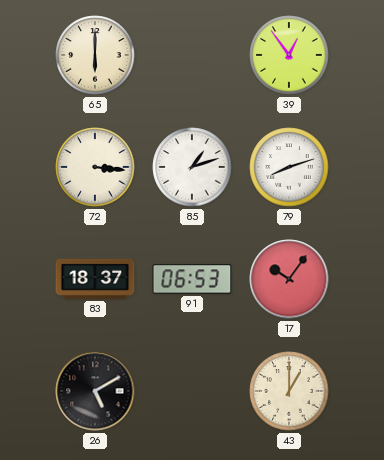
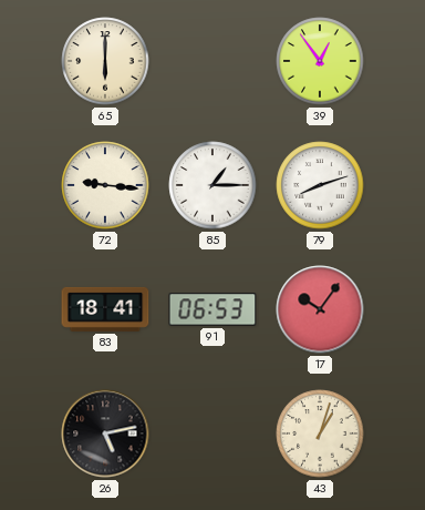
72: 3:16 -> 9:16 (105, 185)
85: 1:12 -> 1:15 (212, 185)
83: 18:37 -> 18:41 (105, 309)
26: 5:10 -> 5:13 (105, 433)
43: 1:00 -> 1:03 (320, 433)
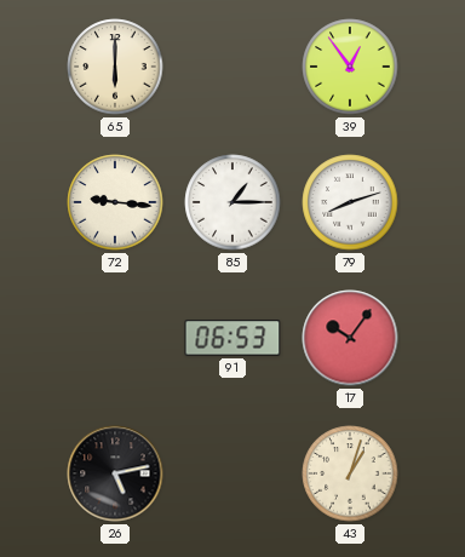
83: 18:41 -> none (105, 309)
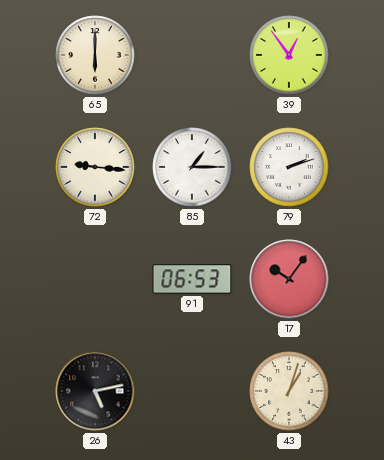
79: 8:12 -> 2:12 (289, 167)
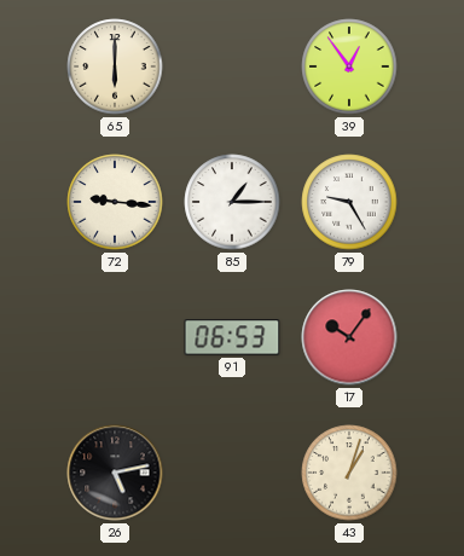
79: 2:12 -> 9:25 (349, 202)
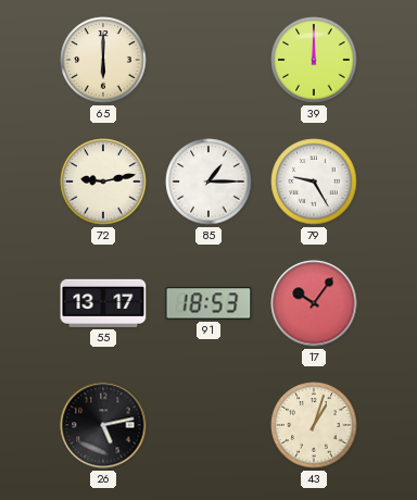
39: 12:54 -> 12:00 (314, 60)
72: 9:16 -> 9:13 (103, 182)
55: none -> 13:17 (103, 303)
91: 06:53 -> 18:53 (208, 303)
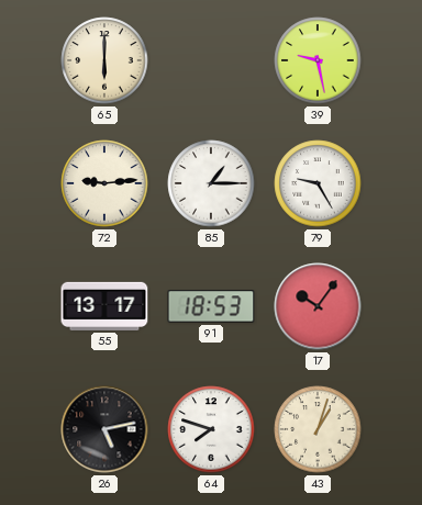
39: 12:00 -> 9:28 (318, 60)
72: 9:13 -> 9:14 (104, 183)
64: none -> 7:48 (211, 429)
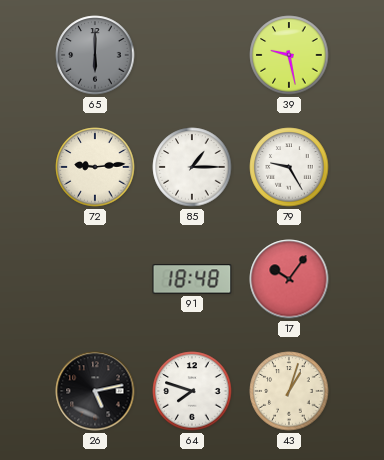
65 dial: cream -> grey (95, 55)
55: 13:17 -> none (104, 306)
91: 18:53 -> 18:48 (192, 279)
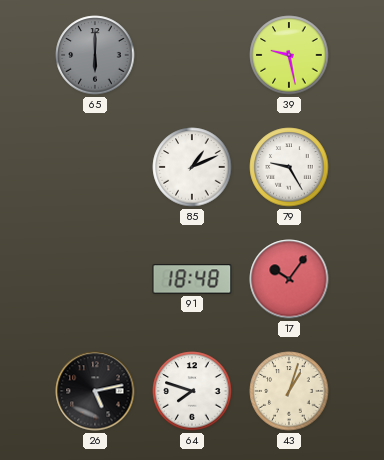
72: 9:14 -> none (95, 167)
85: 1:15 -> 1:11 (192, 167)
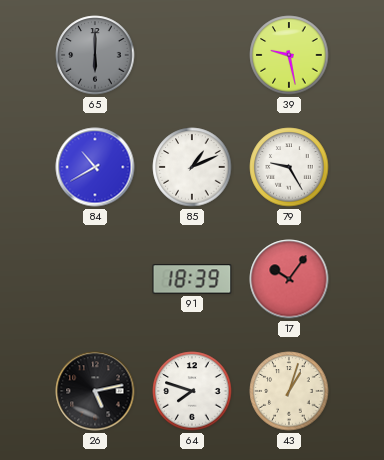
84: none -> 10:40 (95, 167)
91: 18:48 -> 18:39 (192, 279)
